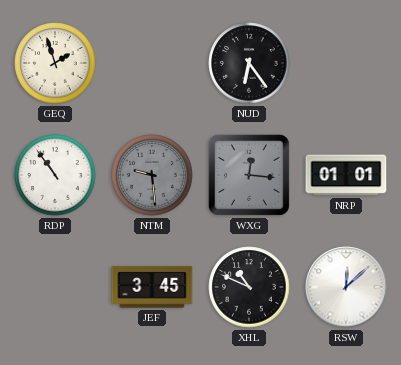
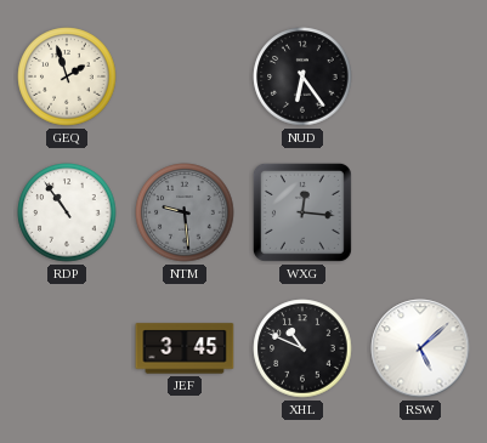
NRP: 01:01 -> none (346, 175)
RSW: 12:08 -> 5:08 (420, 348)
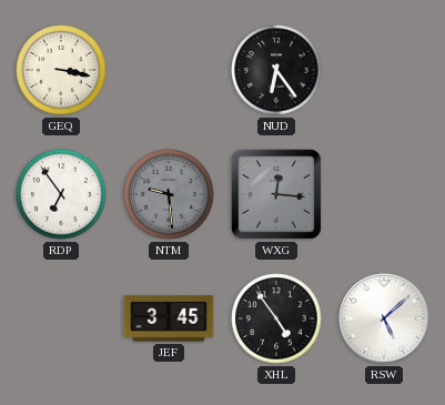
GEQ: 1:57 -> 3:17 (61, 70)
RDP: 10:54 -> 6:54 (61, 194)
XHL: 10:49 -> 4:54 (276, 318)
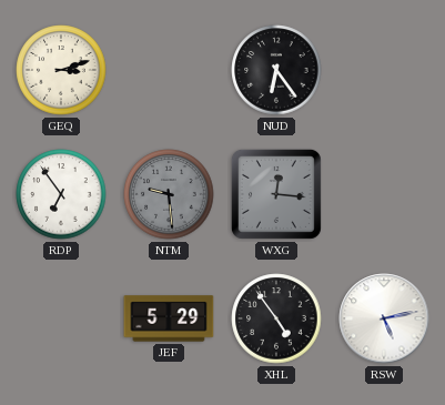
GEQ: 3:17 -> 3:12 (61, 70)
JEF: 3:45 -> 5:29 (169, 318)
RSW: 5:08 -> 5:13 (384, 318)
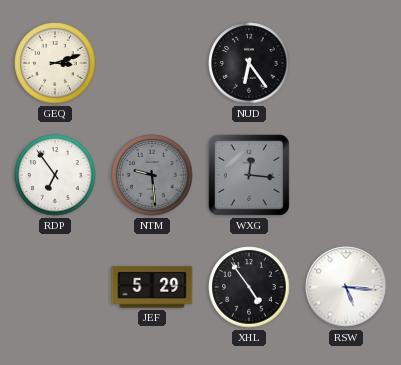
RSW: 5:13 -> 5:16 (346, 287)
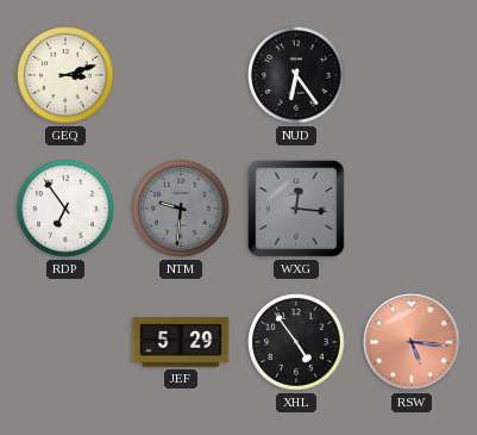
NTM: 9:29 -> 9:31 (181, 209)
RSW dial: white -> salmon (412, 342)
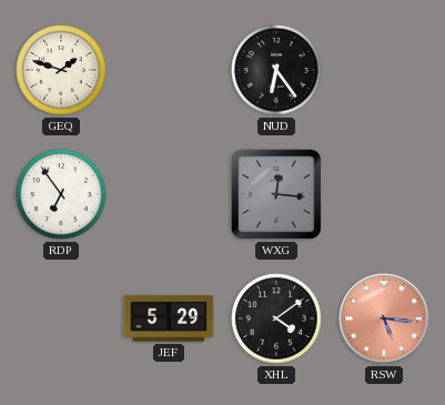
GEQ: 3:12 -> 1:48 (61, 70)
NTM: 9:31 -> none (181, 209)
XHL: 4:54 -> 4:09 (276, 318)
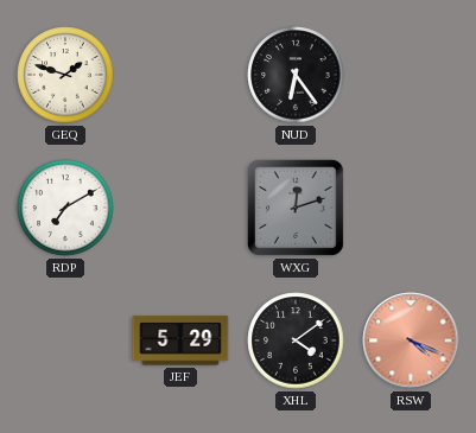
RDP: 6:54 -> 7:10 (65, 208)
WXG: 12:16 -> 12:12 (296, 208)
RSW: 5:16 -> 4:19 (411, 340)
